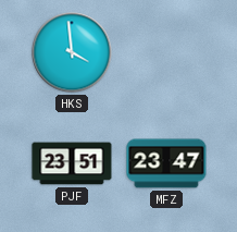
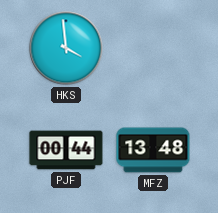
PJF: 23:51 -> 00:44 (66, 150)
MFZ: 23:47 -> 13:48 (153, 150)
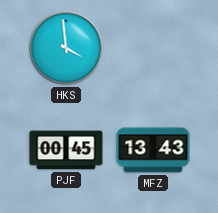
PJF: 00:44 -> 00:45 (66, 150)
MFZ: 13:48 -> 13:43 (153, 150)
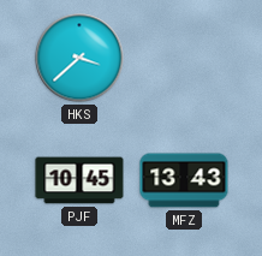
HKS: 3:59 -> 3:38 (79, 58)
PJF: 00:45 -> 10:45 (79, 180)
